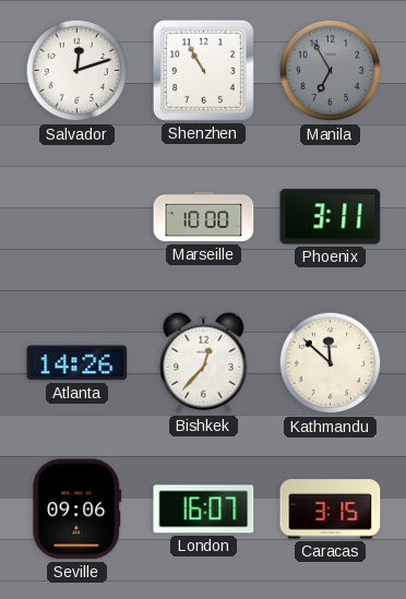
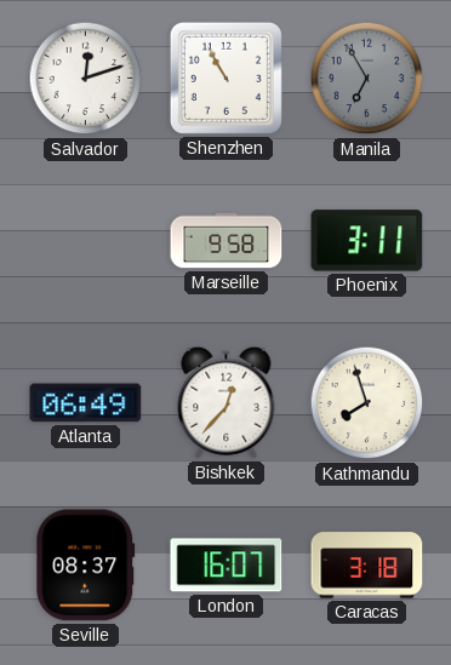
Marseille: 10:00 -> 9:58 (227, 241)
Atlanta: 14:26 -> 06:49 (86, 403)
Kathmandu: 11:52 -> 7:57 (367, 403)
Seville: 09:06 -> 08:37 (86, 566)
Caracas: 3:15 -> 3:18 (367, 566)
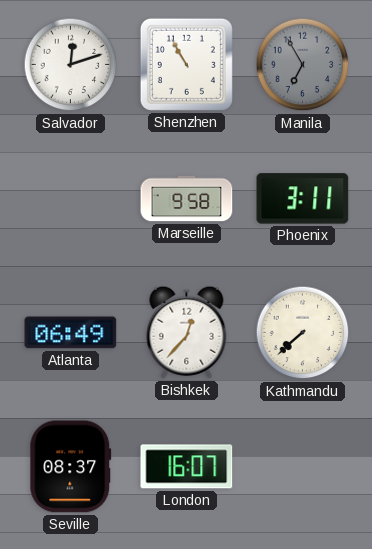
Kathmandu: 7:57 -> 7:38 (303, 333)
Caracas: 3:18 -> none (367, 566)
